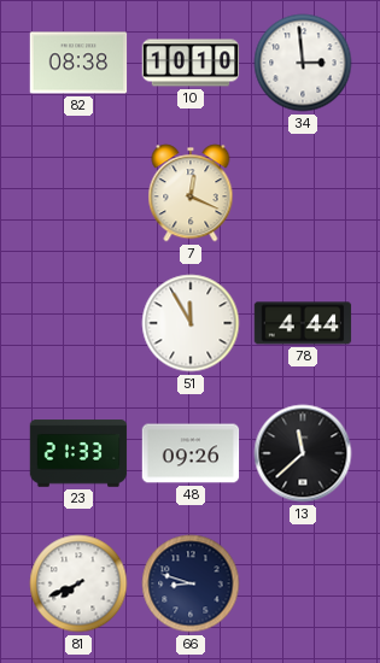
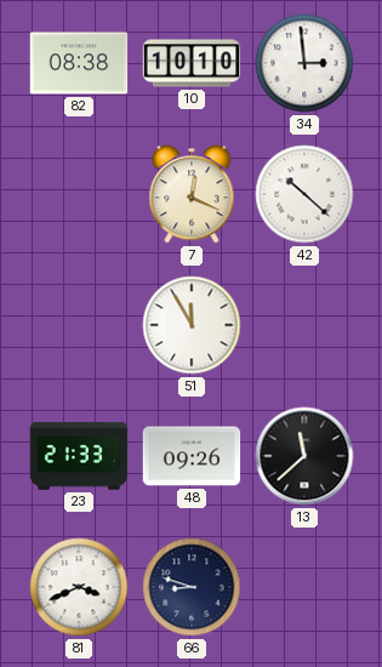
42: none -> 10:22 (304, 194)
78: 4:44 -> none (303, 323)
81: 7:41 -> 3:41 (79, 587)
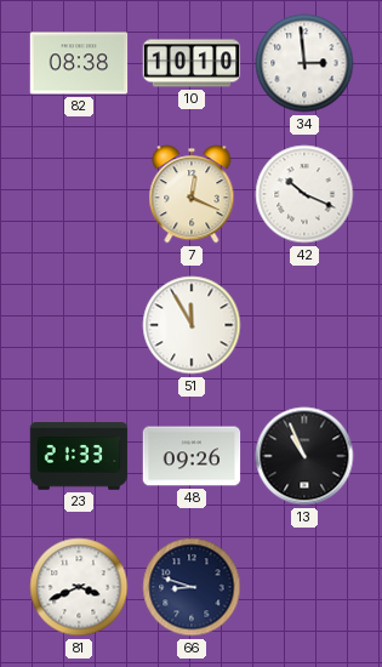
42: 10:22 -> 10:19 (304, 194)
13: 11:38 -> 10:56 (304, 456)
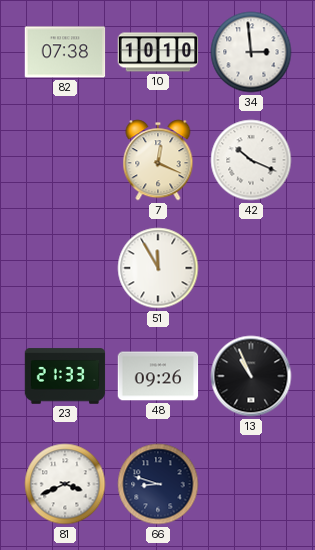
82: 08:38 -> 07:38 (65, 52)
